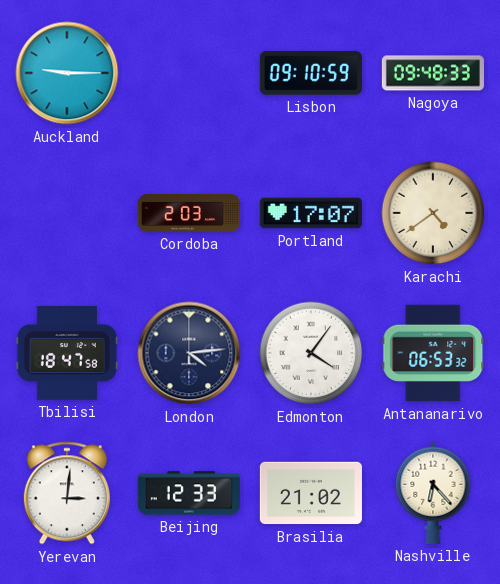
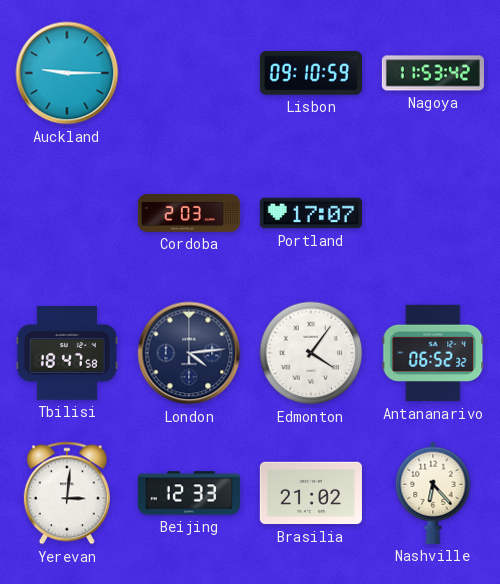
Nagoya: 09:48 -> 11:53 (433, 73)
Karachi: 4:39 -> none (433, 213)
Antananarivo: 06:53 -> 06:52 (433, 353)
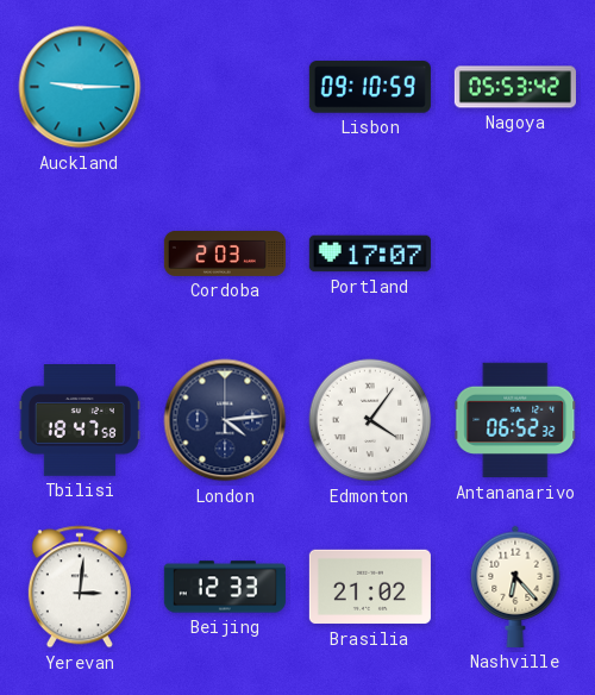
Nagoya: 11:53 -> 05:53 (515, 87)
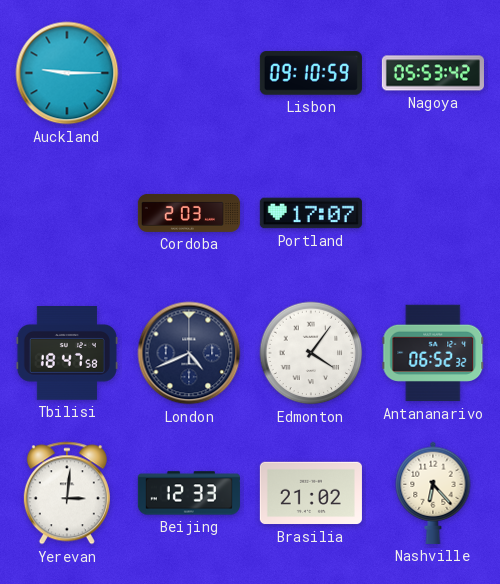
London: 4:14 -> 4:41 (189, 353)
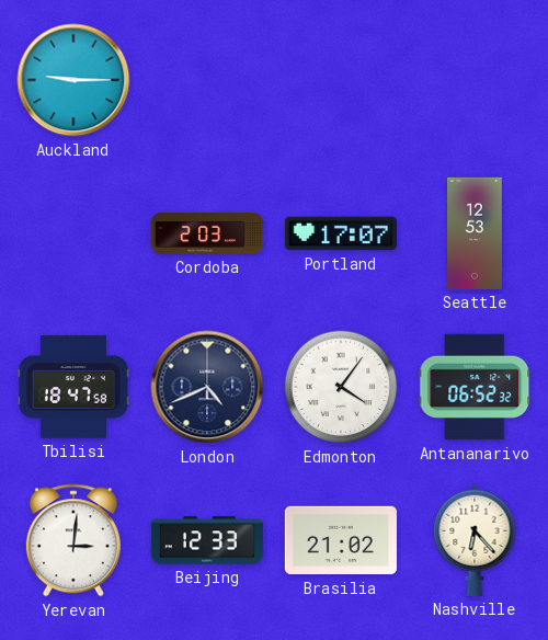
Lisbon: 09:10 -> none (311, 73)
Nagoya: 05:53 -> none (433, 73)
Seattle: none -> 12:53 (476, 233)
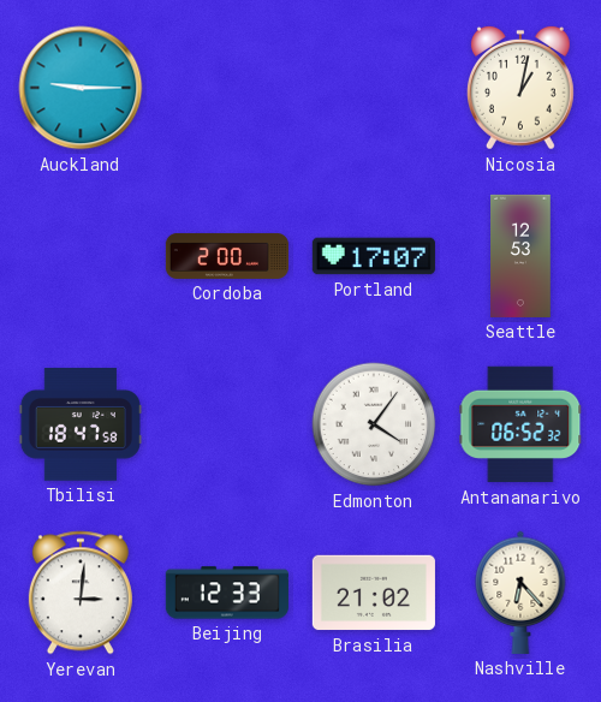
Nicosia: none -> 1:02 (520, 88)
Cordoba: 2:03 -> 2:00 (227, 256)
London: 4:41 -> none (207, 387)
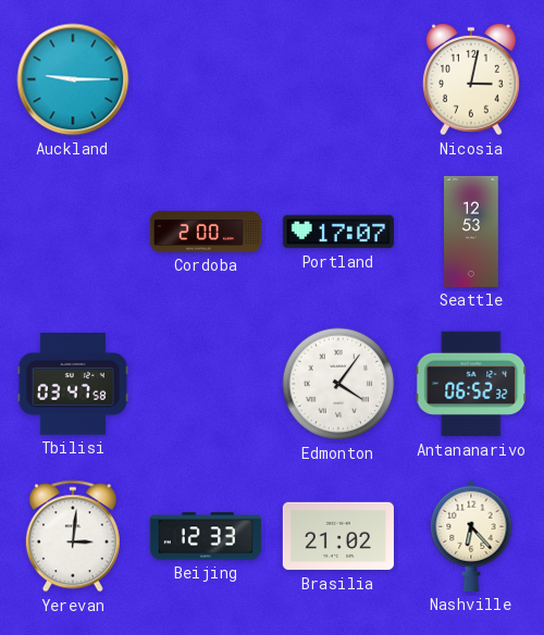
Nicosia: 1:02 -> 3:02 (471, 79)
Tbilisi: 18:47 -> 03:47 (73, 385)
